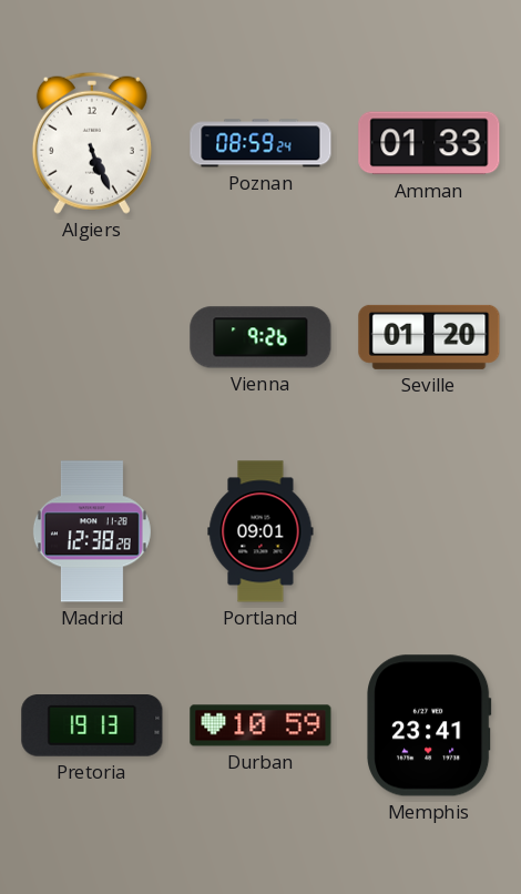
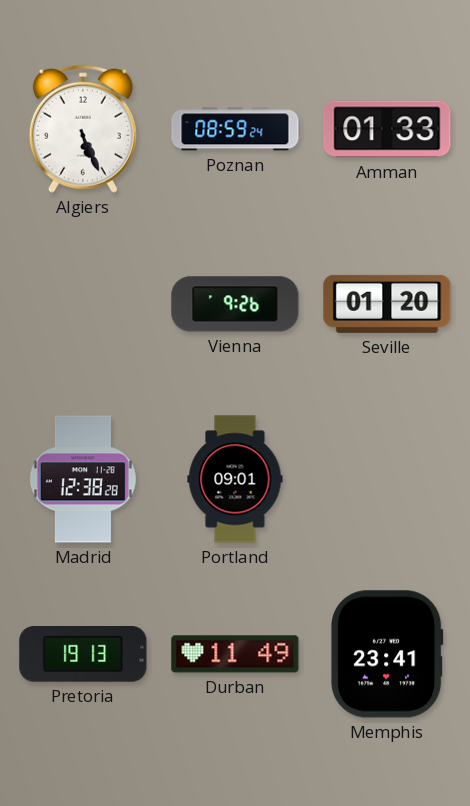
Durban: 10:59 -> 11:49 (235, 654)
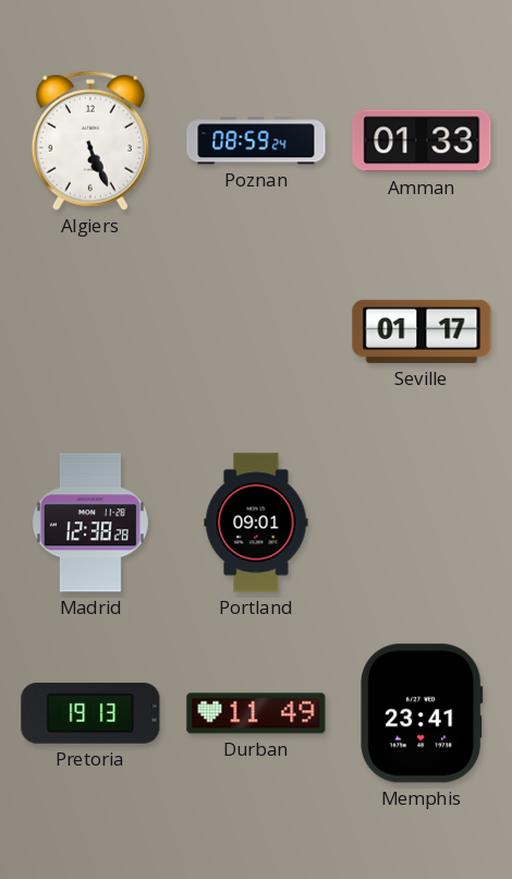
Vienna: 9:26 -> none (235, 304)
Seville: 01:20 -> 01:17 (422, 332)
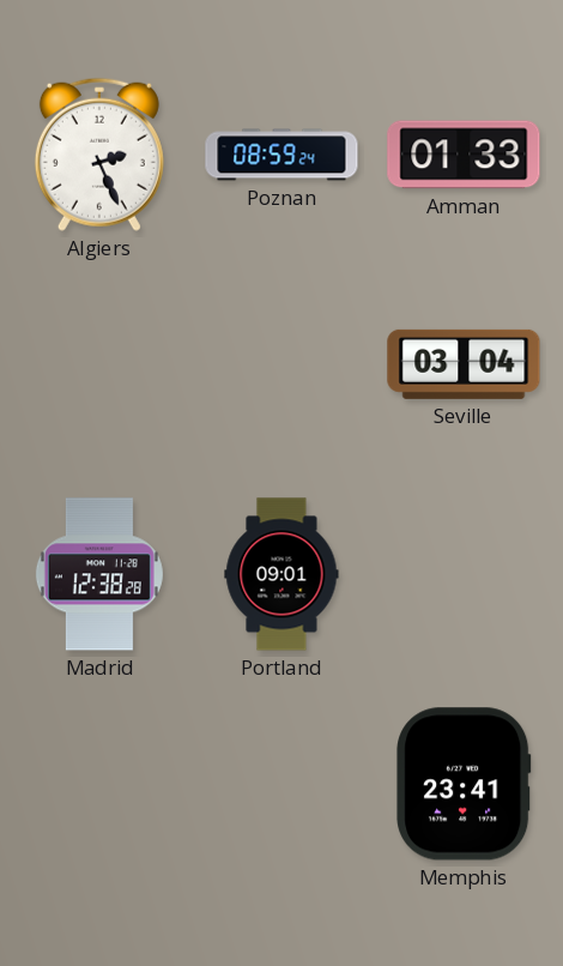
Algiers: 5:26 -> 2:26 (99, 155)
Seville: 01:17 -> 03:04 (464, 364)
Pretoria: 19:13 -> none (90, 714)
Durban: 11:49 -> none (256, 713)
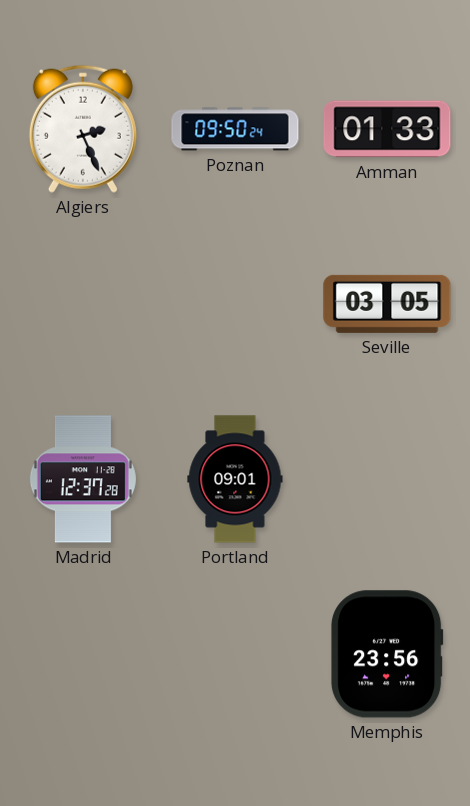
Poznan: 08:59 -> 09:50 (235, 129)
Seville: 03:04 -> 03:05 (387, 304)
Madrid: 12:38 -> 12:37 (83, 479)
Memphis: 23:41 -> 23:56 (387, 654)
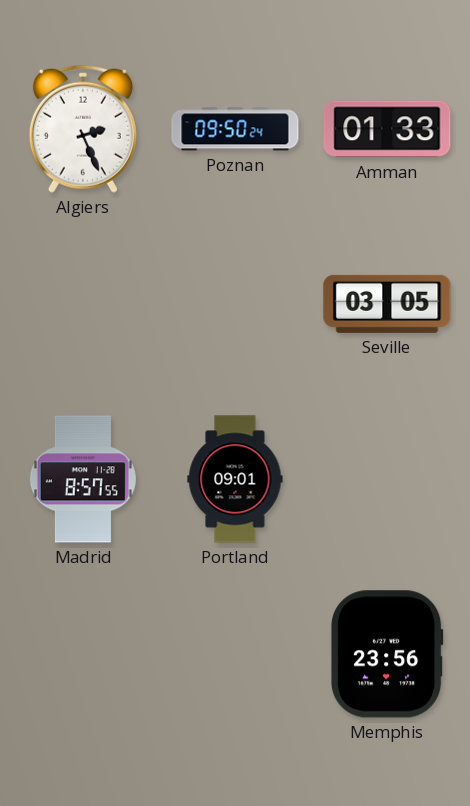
Madrid: 12:37 -> 8:57 (83, 479)
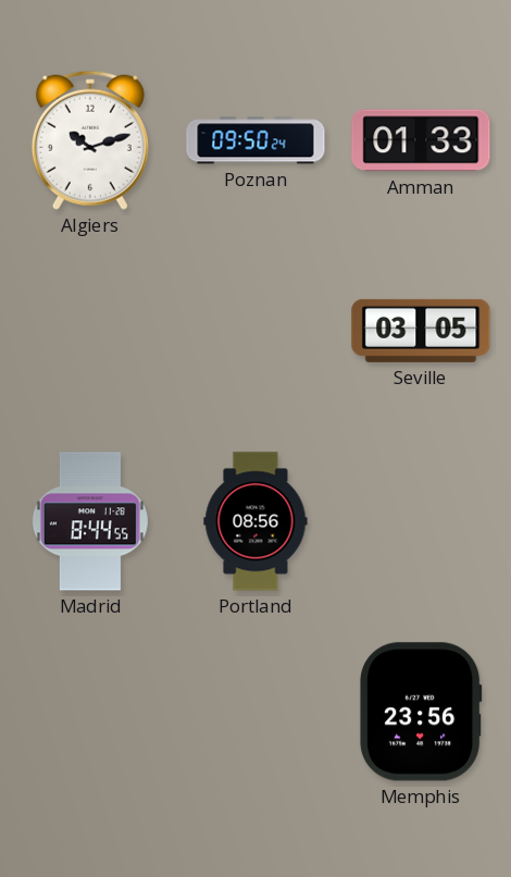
Algiers: 2:26 -> 10:12 (90, 140)
Madrid: 8:57 -> 8:44 (90, 521)
Portland: 09:01 -> 08:56 (255, 521)
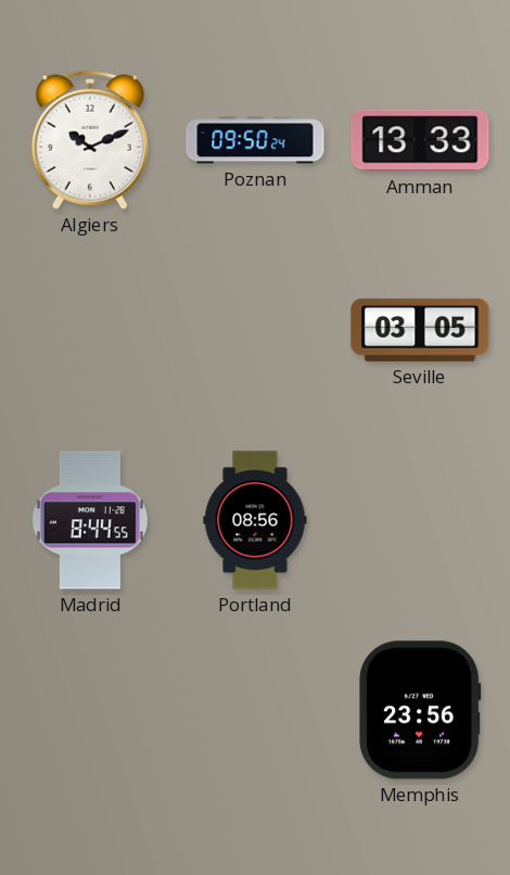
Algiers: 10:12 -> 10:11 (90, 140)
Amman: 01:33 -> 13:33 (420, 140)
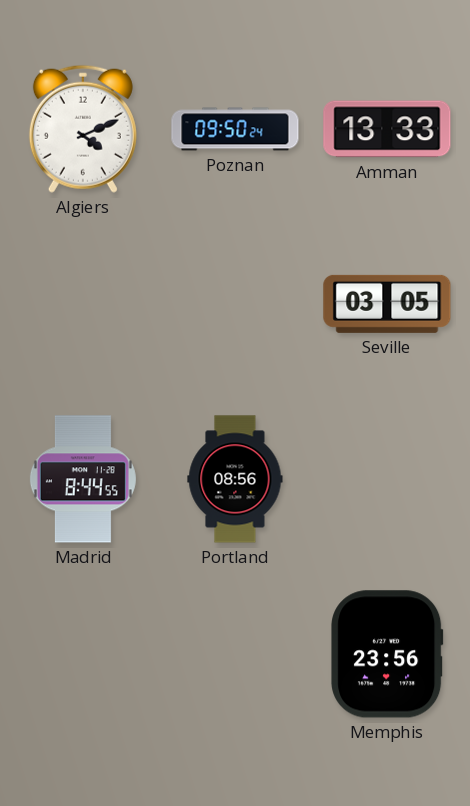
Algiers: 10:11 -> 4:11 (83, 129)
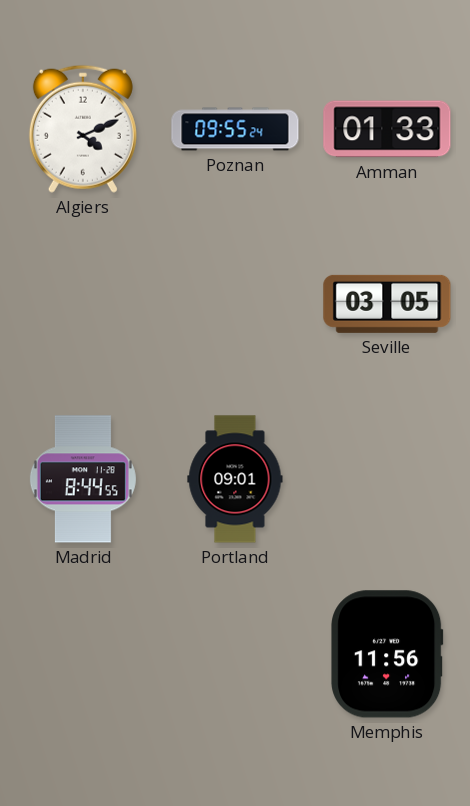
Poznan: 09:50 -> 09:55 (235, 129)
Amman: 13:33 -> 01:33 (387, 129)
Portland: 08:56 -> 09:01 (235, 479)
Memphis: 23:56 -> 11:56 (387, 654)
